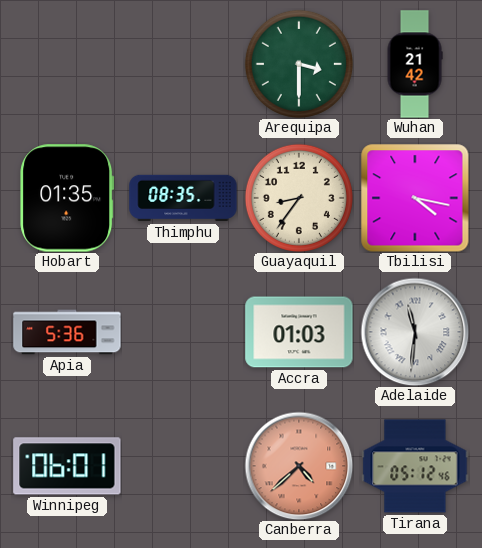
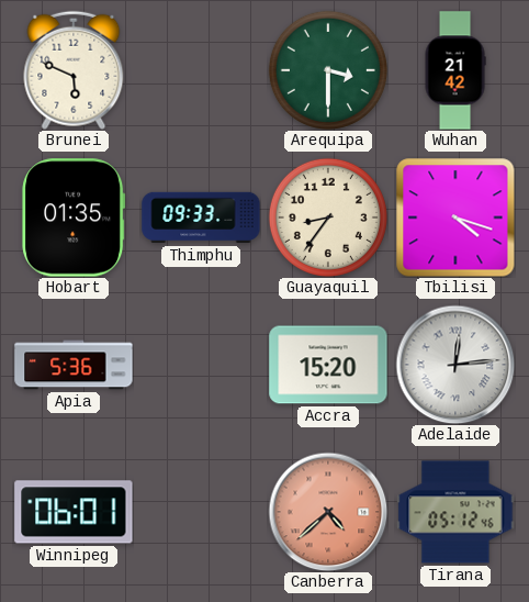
Brunei: none -> 5:49 (74, 70)
Thimphu: 08:35 -> 09:33 (201, 218)
Tbilisi: 4:17 -> 4:18 (455, 218)
Accra: 01:03 -> 15:20 (328, 365)
Adelaide: 11:31 -> 12:14 (455, 365)
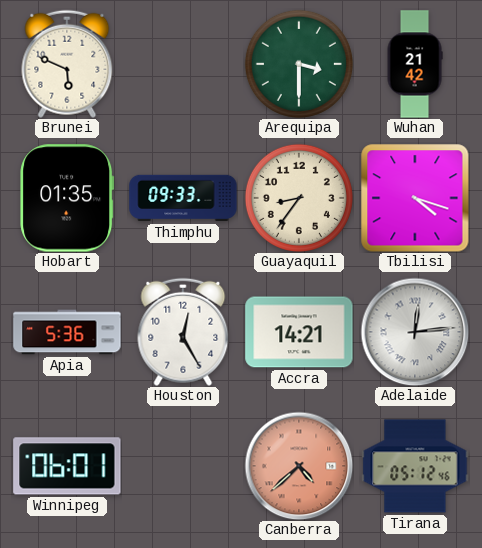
Houston: none -> 12:25 (183, 332)
Accra: 15:20 -> 14:21 (299, 332)
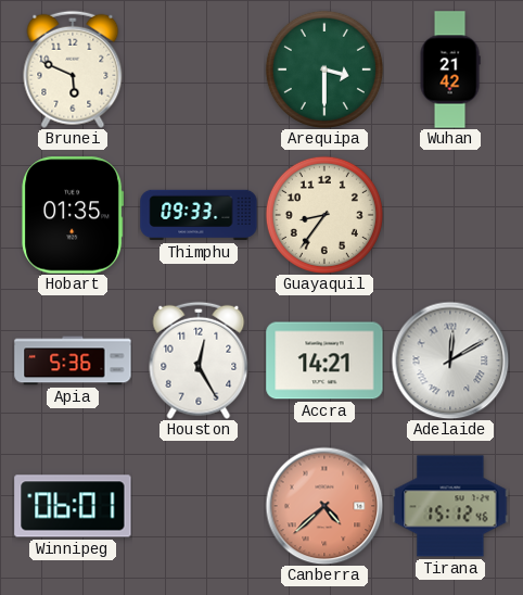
Tbilisi: 4:18 -> none (415, 198)
Adelaide: 12:14 -> 12:10 (450, 360)
Tirana: 05:12 -> 15:12 (450, 506)
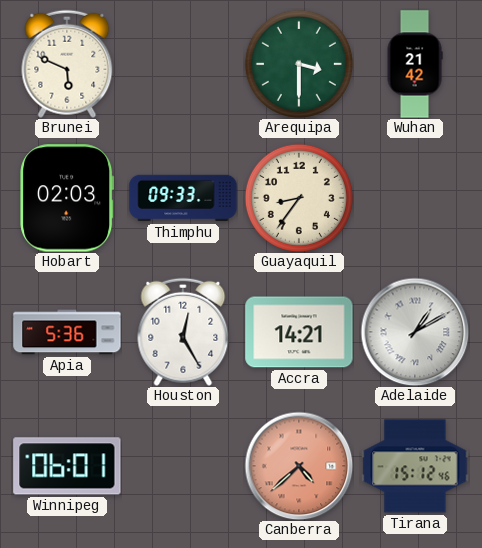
Hobart: 01:35 -> 02:03 (67, 198)
Adelaide: 12:10 -> 1:10 (415, 332)
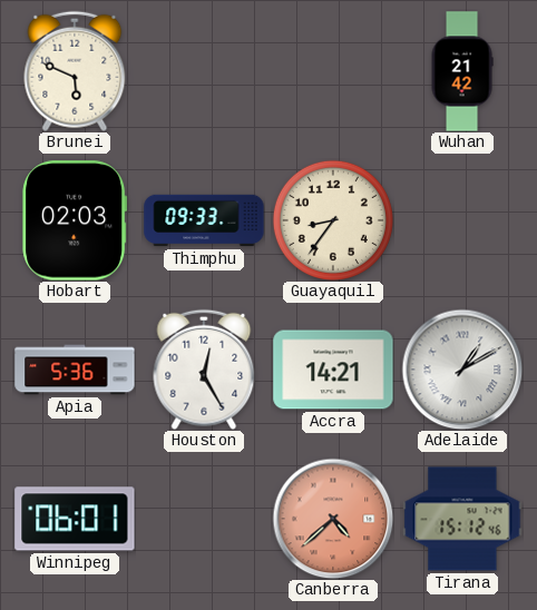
Arequipa: 3:30 -> none (299, 64)
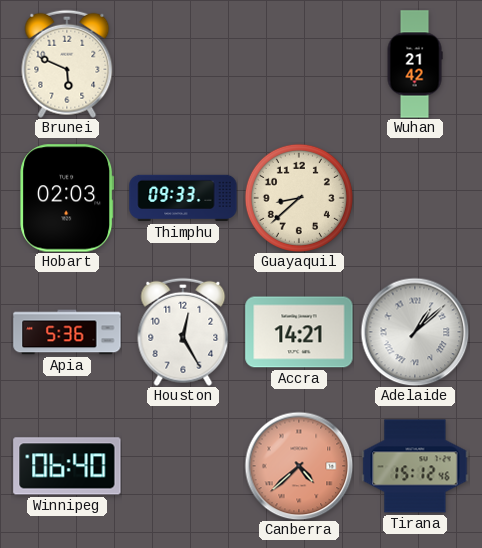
Guayaquil: 8:36 -> 8:38 (299, 198)
Adelaide: 1:10 -> 1:08 (415, 332)
Winnipeg: 06:01 -> 06:40 (67, 466)
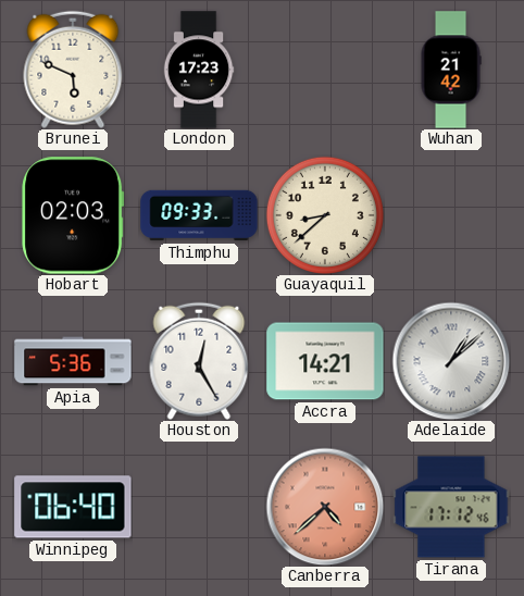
London: none -> 17:23 (199, 70)
Tirana: 15:12 -> 17:12 (451, 507)
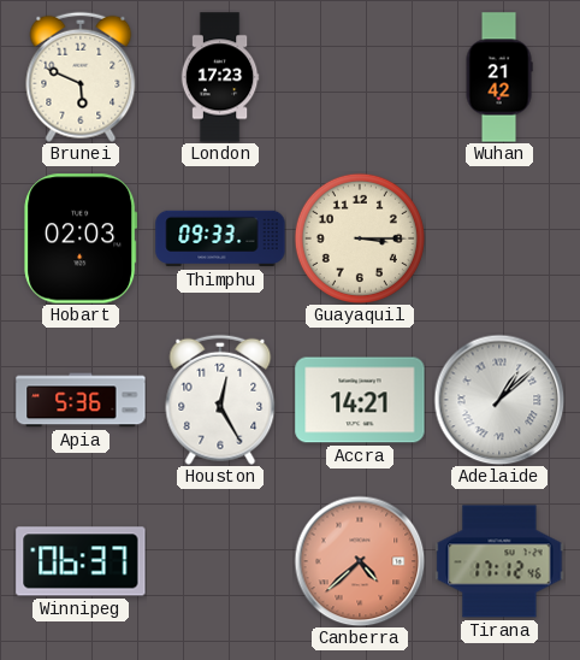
Guayaquil: 8:38 -> 3:15 (360, 238)
Winnipeg: 06:40 -> 06:37 (81, 561)
